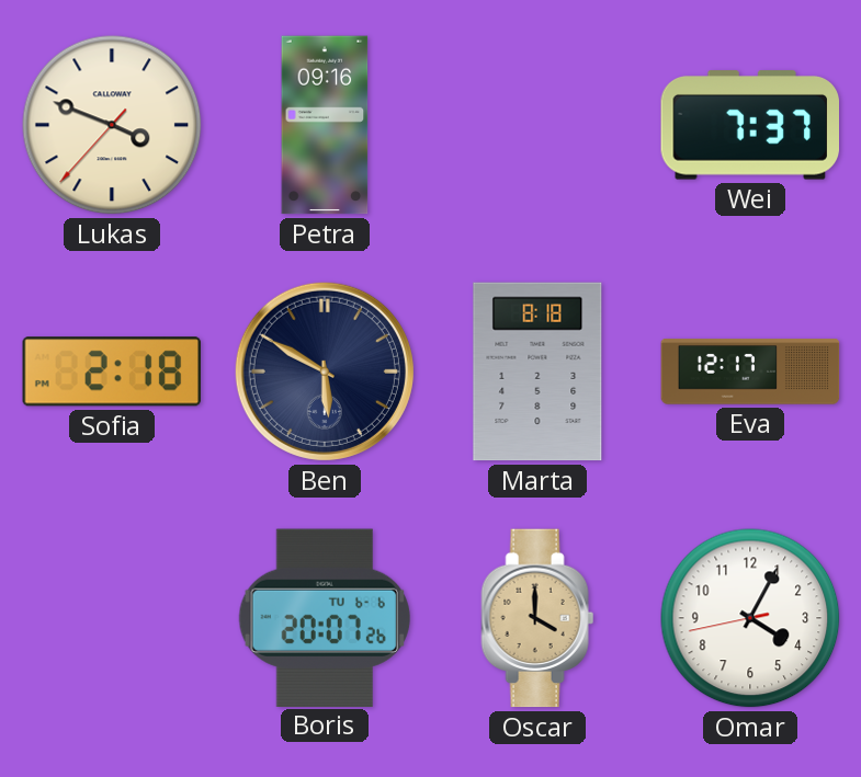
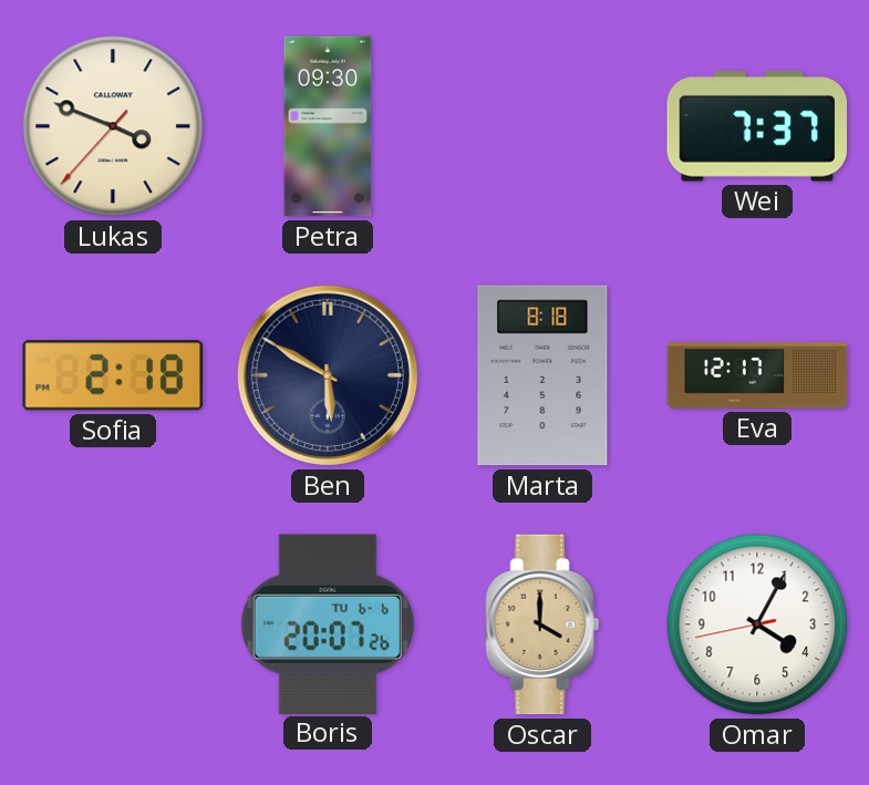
Petra: 09:16 -> 09:30 (328, 126)
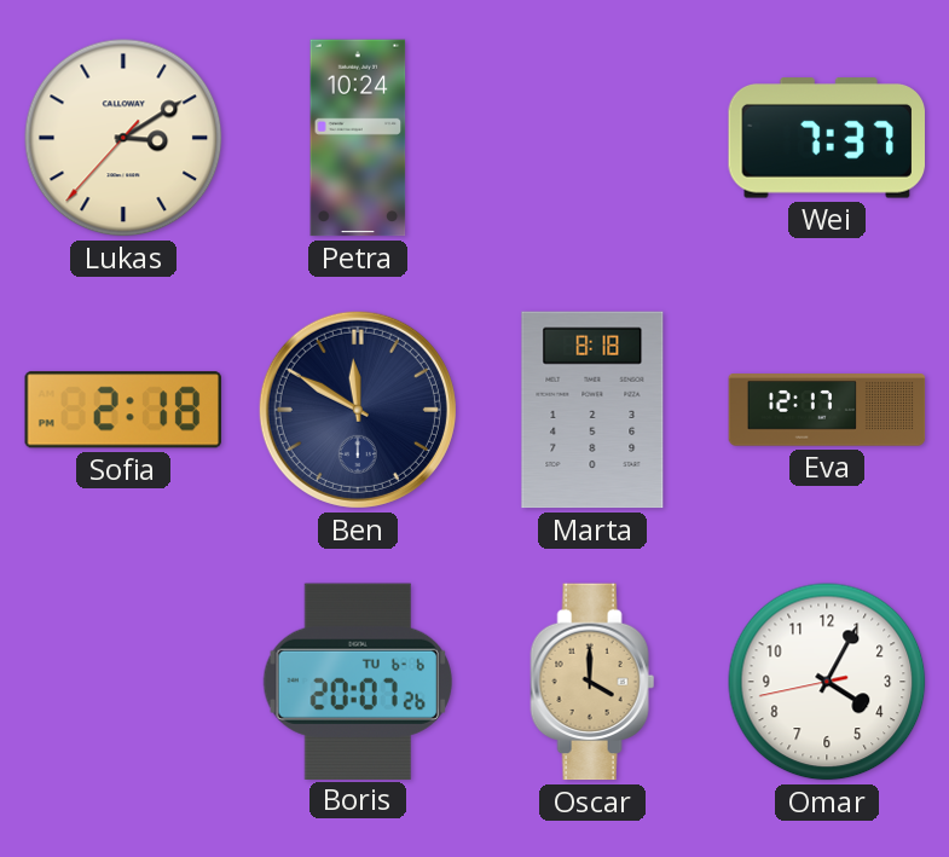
Lukas: 3:48 -> 3:09 (123, 138)
Petra: 09:30 -> 10:24 (358, 138)
Ben: 5:50 -> 11:50 (358, 410)
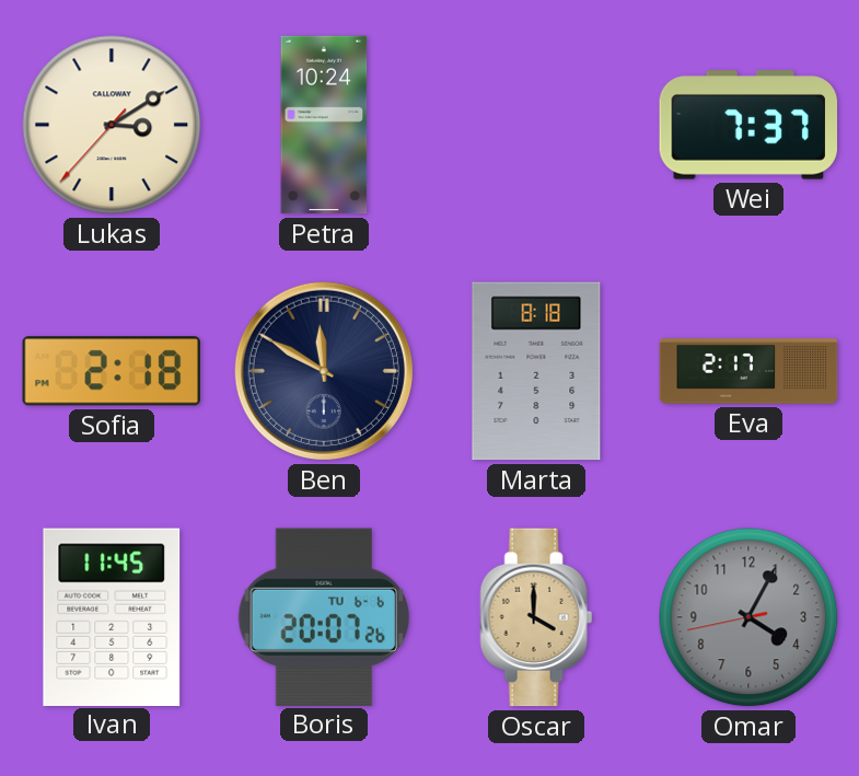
Eva: 12:17 -> 2:17 (748, 371)
Ivan: none -> 11:45 (112, 616)
Omar dial: white -> grey (748, 617)
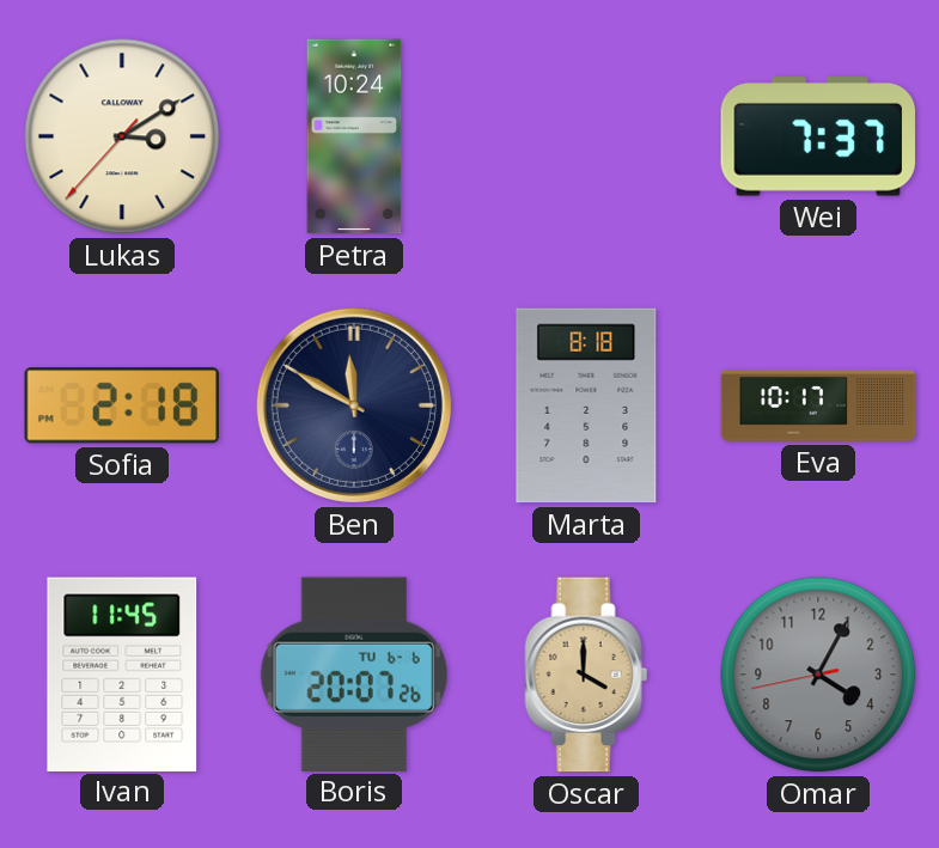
Eva: 2:17 -> 10:17 (818, 405)
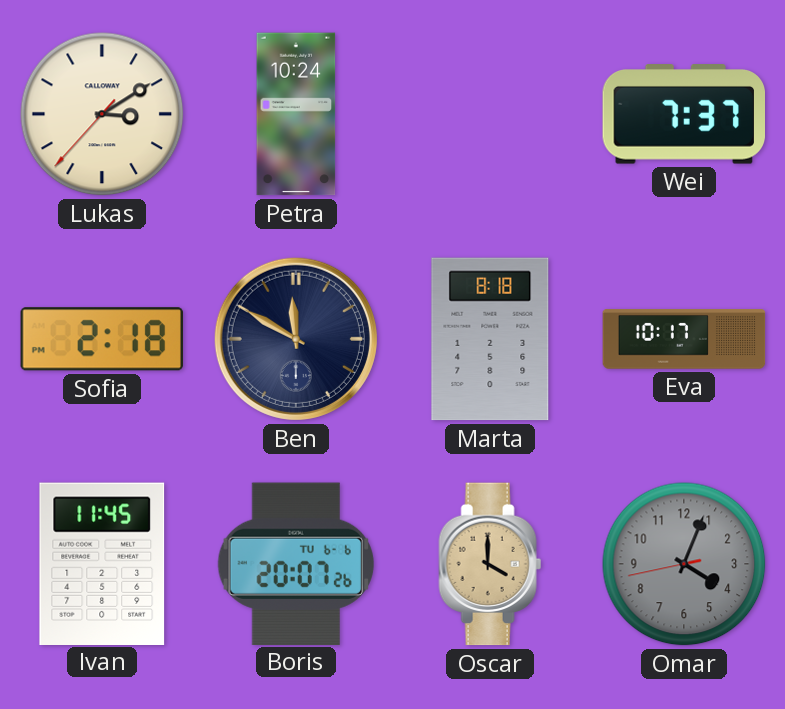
Omar: 4:04 -> 4:03 (684, 564)
